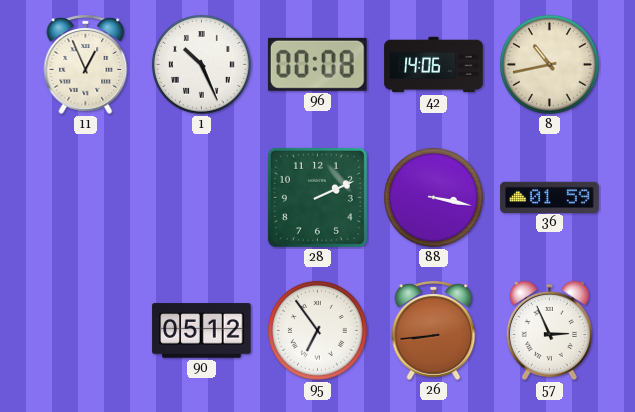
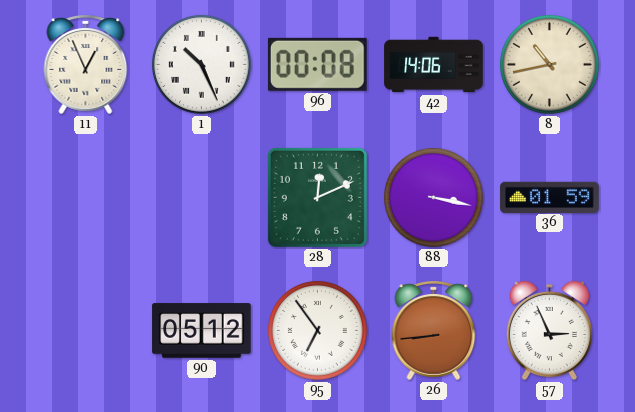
28: 2:11 -> 12:11 (317, 197)
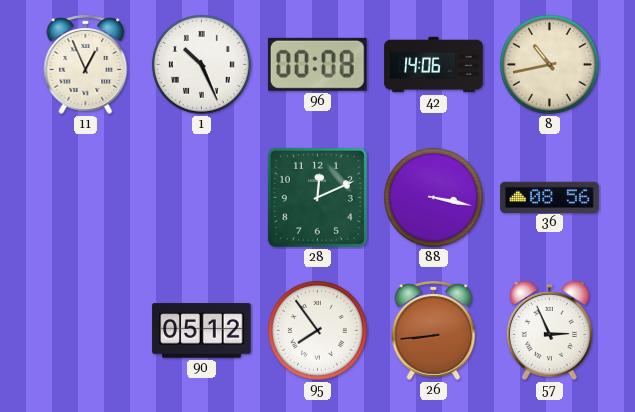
36: 01:59 -> 08:56 (550, 197)
95: 6:54 -> 7:54 (317, 330)
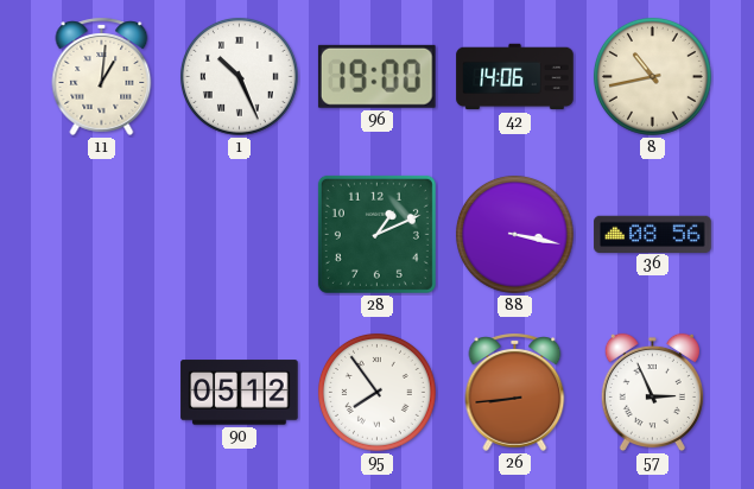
11: 12:56 -> 1:01 (102, 76)
96: 00:08 -> 19:00 (376, 76)
28: 12:11 -> 1:11 (376, 234)
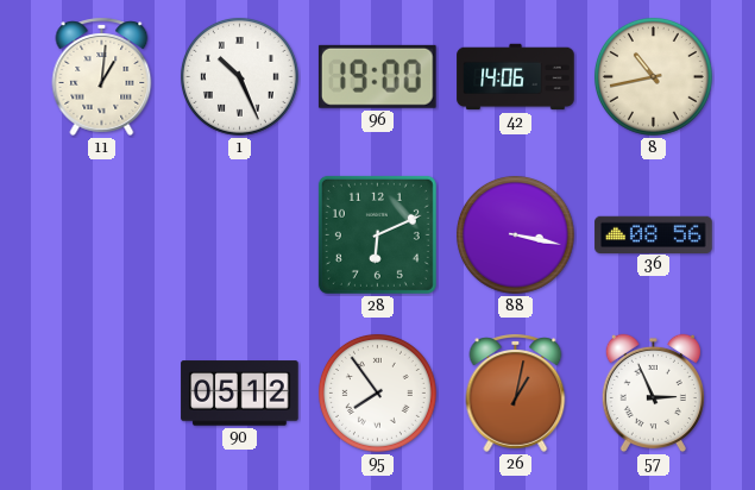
28: 1:11 -> 6:11 (377, 234)
26: 8:44 -> 1:02 (516, 392)
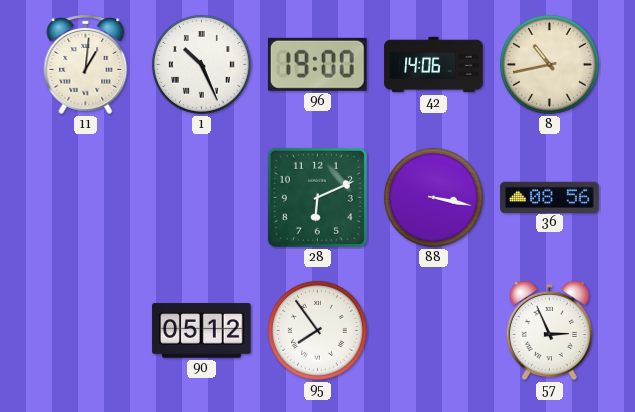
26: 1:02 -> none (516, 392)
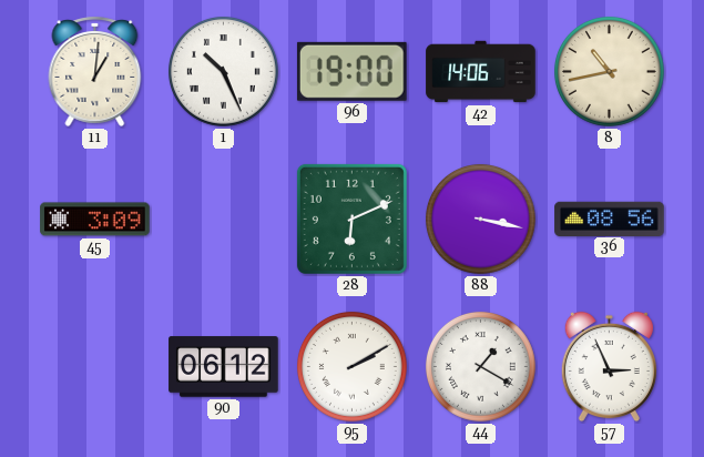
45: none -> 3:09 (95, 220)
90: 05:12 -> 06:12 (224, 367)
95: 7:54 -> 2:10 (351, 366)
44: none -> 1:20 (480, 366)
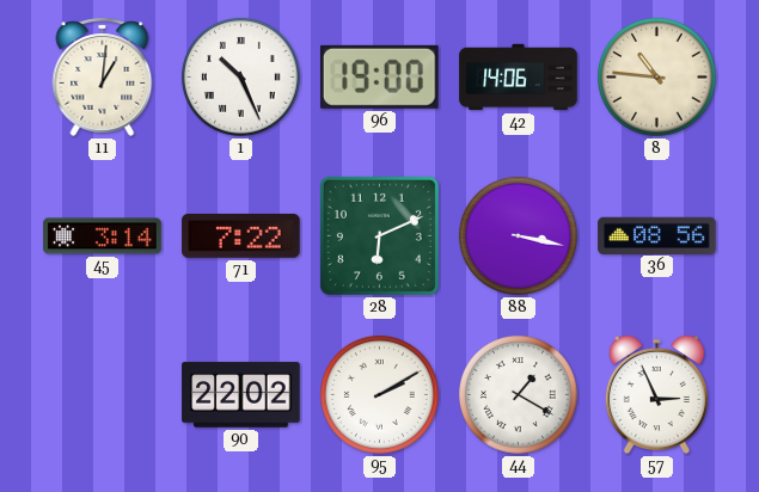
8: 10:43 -> 10:46 (656, 76)
45: 3:09 -> 3:14 (103, 236)
71: none -> 7:22 (241, 235)
90: 06:12 -> 22:02 (241, 395)
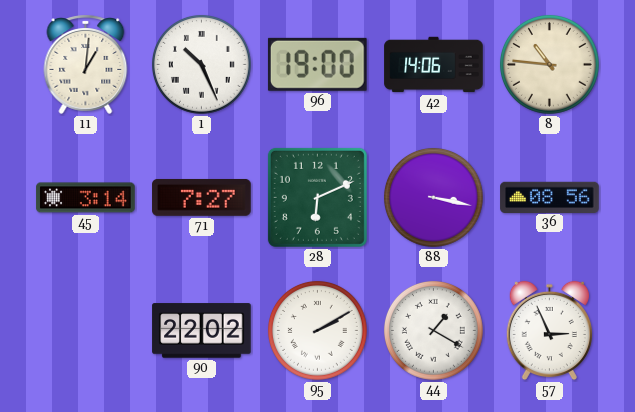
71: 7:22 -> 7:27 (202, 197)
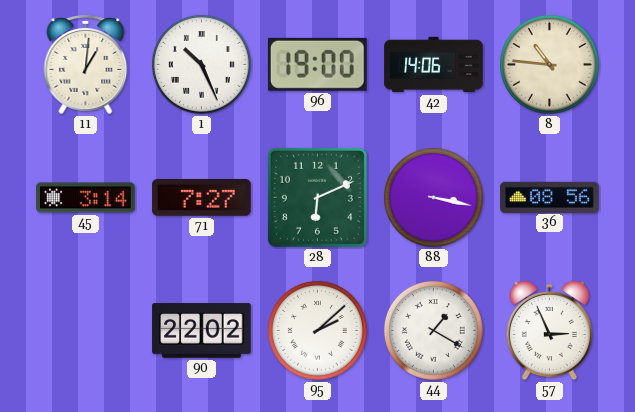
95: 2:10 -> 2:08 (317, 330)
